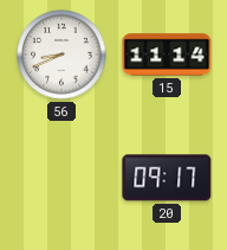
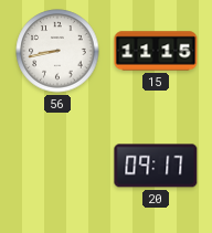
56: 8:41 -> 8:43 (57, 51)
15: 11:14 -> 11:15 (156, 51)
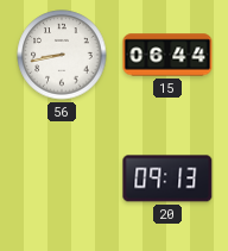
15: 11:15 -> 06:44 (167, 55)
20: 09:17 -> 09:13 (167, 178)
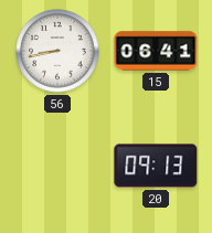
15: 06:44 -> 06:41 (156, 51)
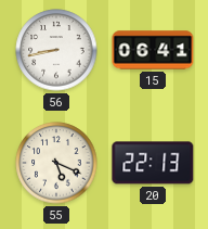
55: none -> 5:19 (56, 163)
20: 09:13 -> 22:13 (153, 163)
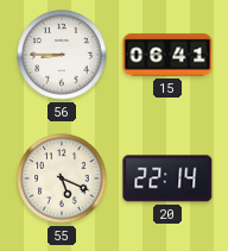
56: 8:43 -> 8:45 (62, 55)
20: 22:13 -> 22:14 (167, 178)
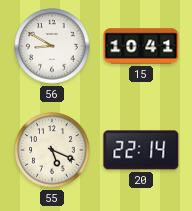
56: 8:45 -> 8:50 (52, 46)
15: 06:41 -> 10:41 (141, 46)
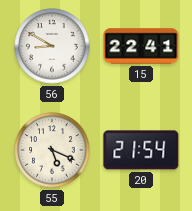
15: 10:41 -> 22:41 (141, 46)
20: 22:14 -> 21:54 (141, 150)
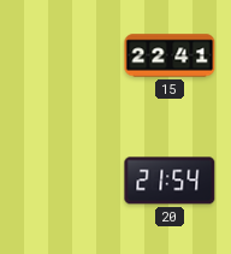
56: 8:50 -> none (52, 46)
55: 5:19 -> none (52, 150)
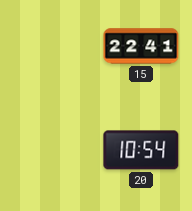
20: 21:54 -> 10:54 (141, 150)
